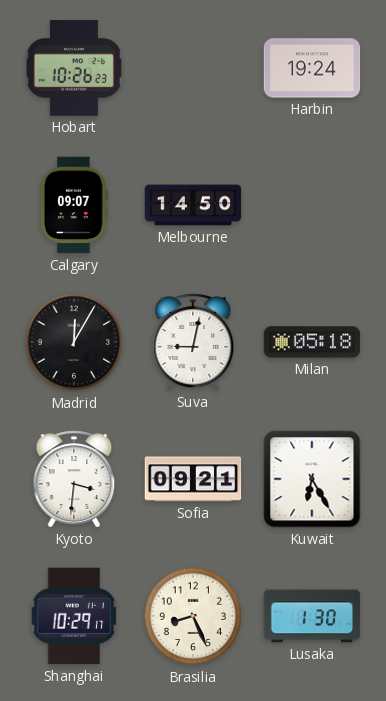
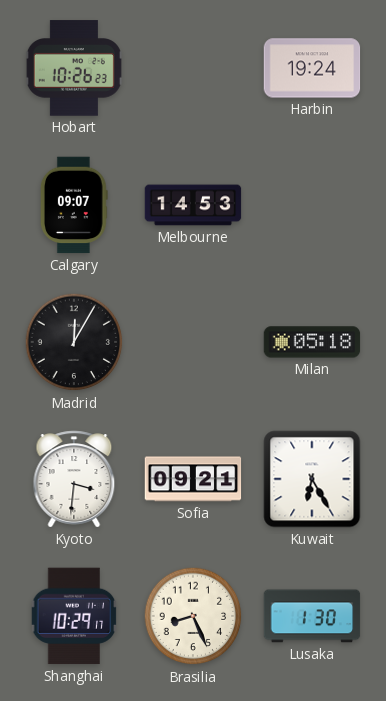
Melbourne: 14:50 -> 14:53 (193, 205)
Suva: 9:02 -> none (193, 342)
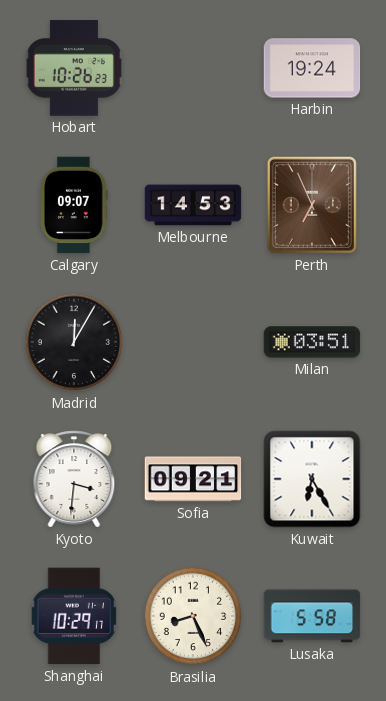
Perth: none -> 6:56 (312, 205)
Milan: 05:18 -> 03:51 (312, 342)
Lusaka: 1:30 -> 5:58 (312, 616)
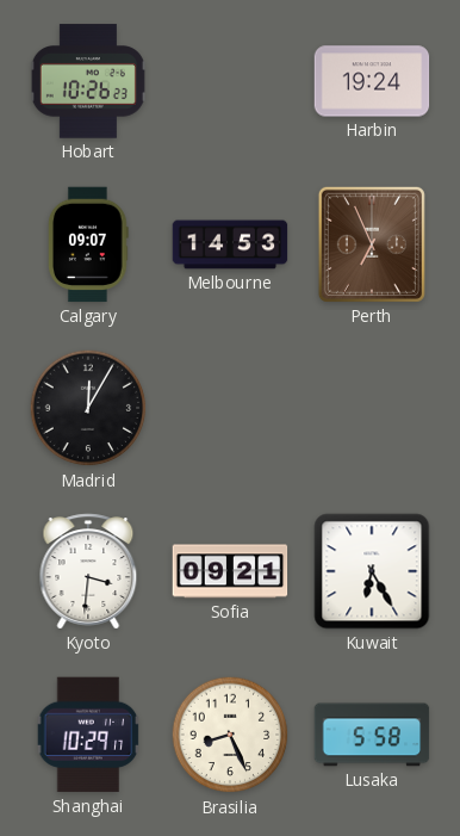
Milan: 03:51 -> none (312, 342)
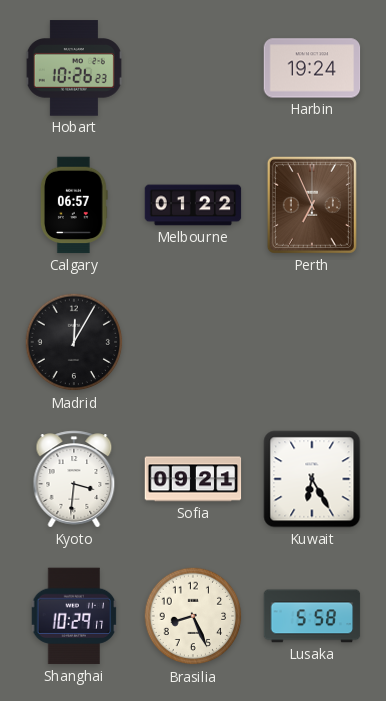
Calgary: 09:07 -> 06:57 (75, 205)
Melbourne: 14:53 -> 01:22 (193, 205)
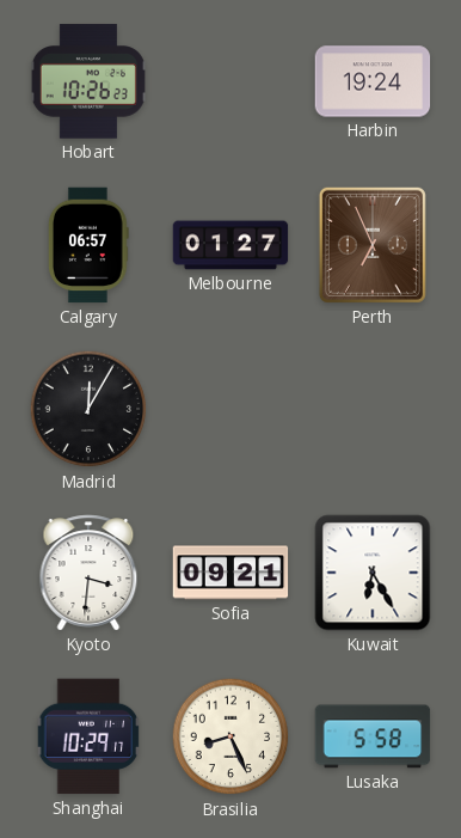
Melbourne: 01:22 -> 01:27 (230, 245)
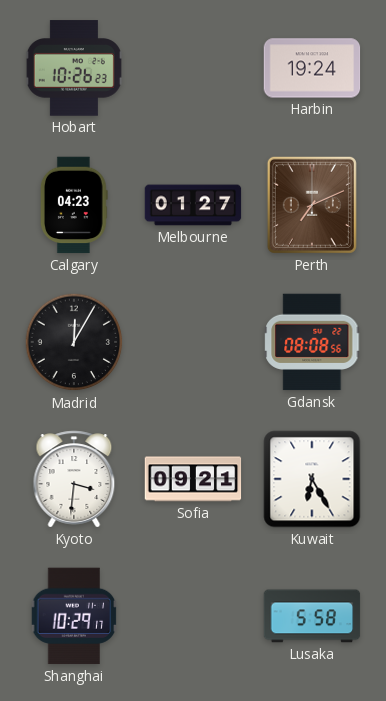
Calgary: 06:57 -> 04:23 (75, 205)
Perth: 6:56 -> 7:11 (312, 205)
Gdansk: none -> 08:08 (313, 342)
Brasilia: 8:26 -> none (230, 736)
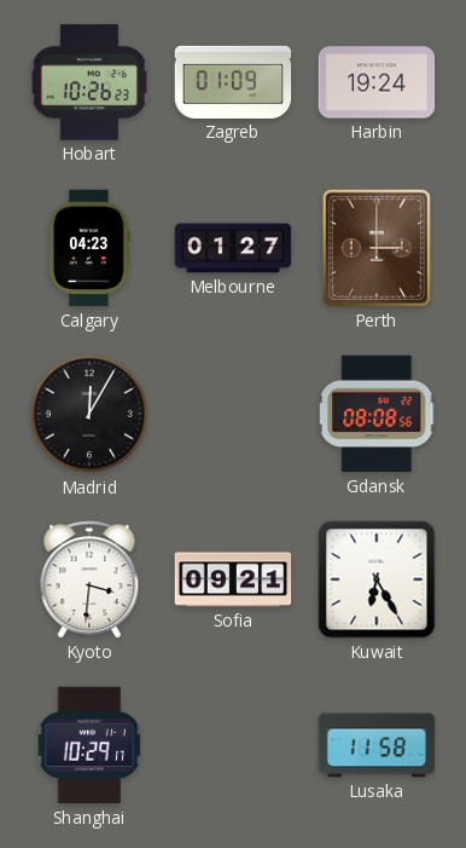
Zagreb: none -> 01:09 (233, 82)
Perth: 7:11 -> 3:00 (377, 248)
Lusaka: 5:58 -> 11:58 (377, 745)
